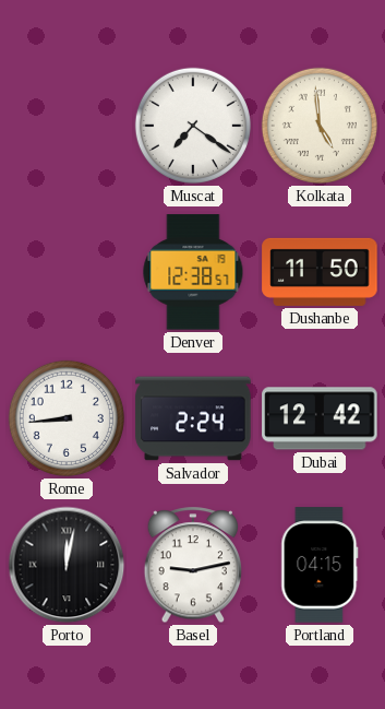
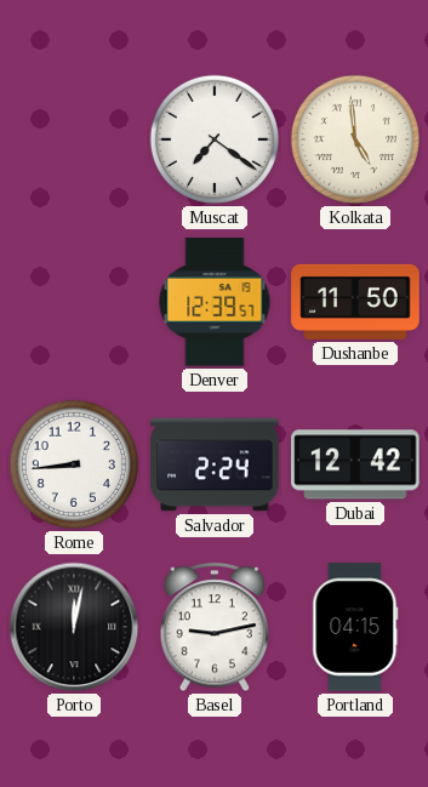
Denver: 12:38 -> 12:39 (215, 302)
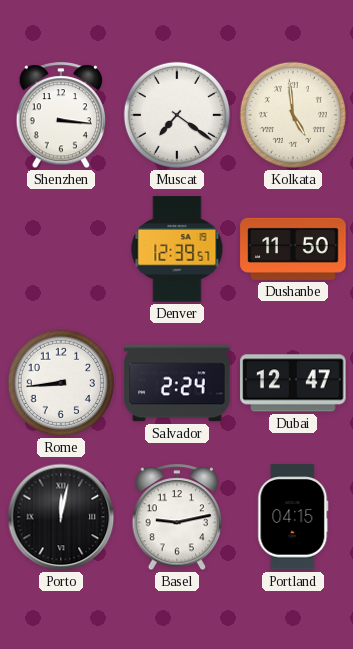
Shenzhen: none -> 3:16 (61, 116)
Dubai: 12:42 -> 12:47 (293, 383)
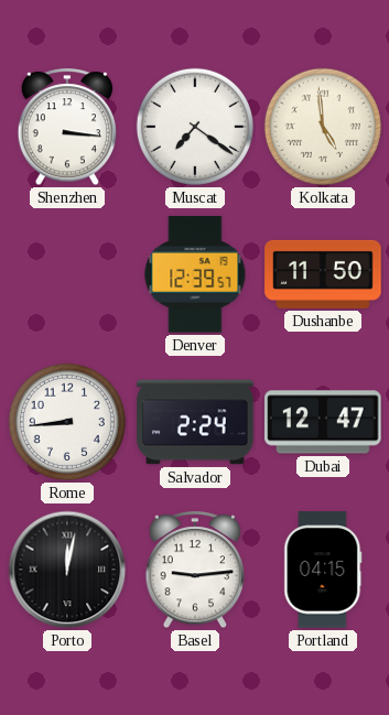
Basel: 9:13 -> 9:14 (195, 571)
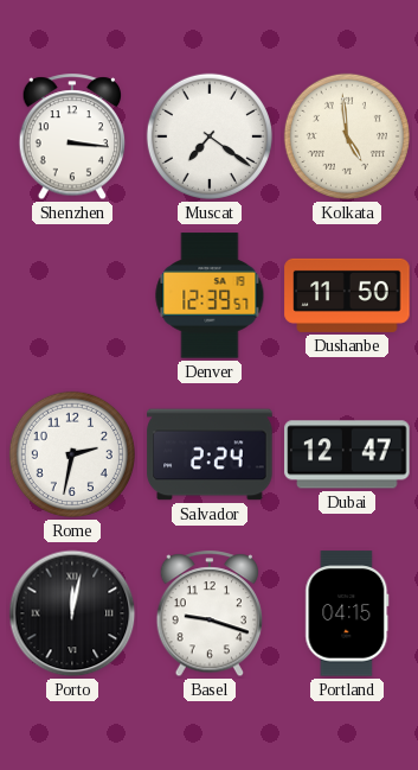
Rome: 8:44 -> 2:32 (72, 454)
Basel: 9:14 -> 9:18 (210, 615)
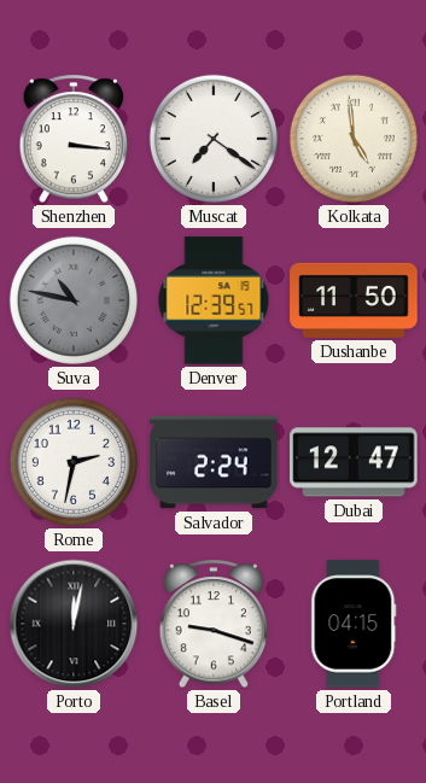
Suva: none -> 10:47 (74, 300)
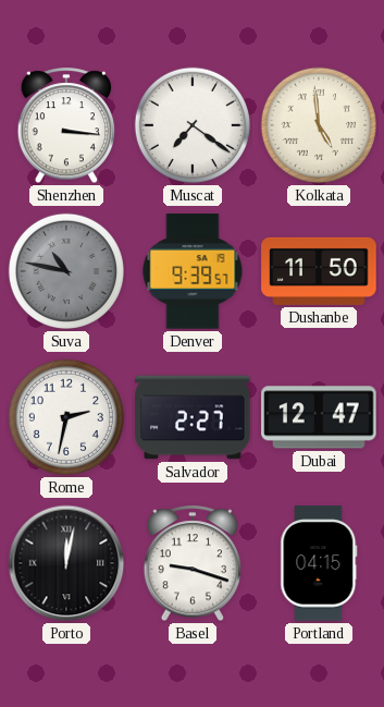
Denver: 12:39 -> 9:39 (193, 271)
Salvador: 2:24 -> 2:27 (193, 417)
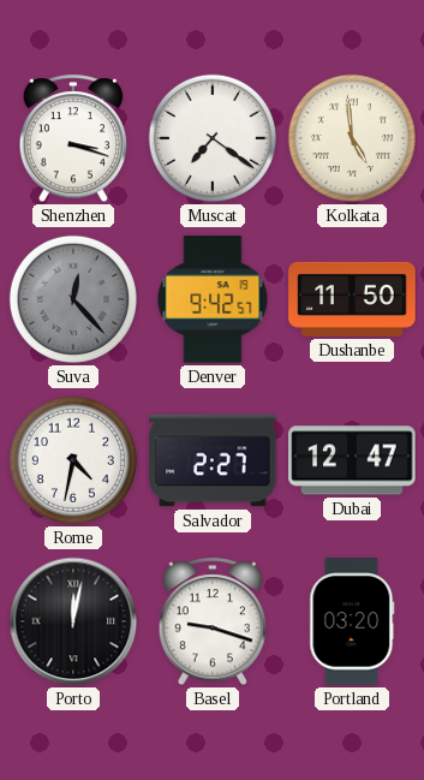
Shenzhen: 3:16 -> 3:18 (73, 139)
Suva: 10:47 -> 12:23 (73, 299)
Denver: 9:39 -> 9:42 (213, 299)
Rome: 2:32 -> 4:32 (73, 460)
Portland: 04:15 -> 03:20 (352, 621)
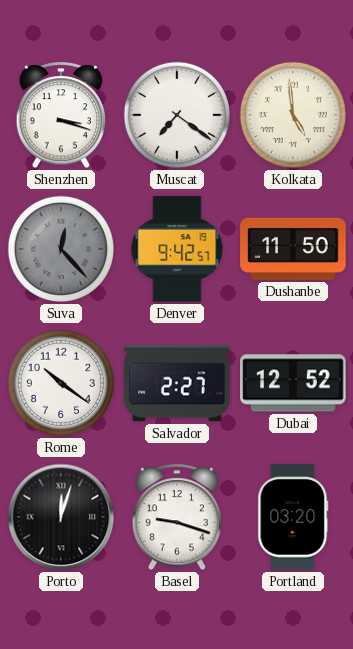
Rome: 4:32 -> 10:21 (61, 383)
Dubai: 12:47 -> 12:52 (293, 383)
Porto: 12:02 -> 12:03 (61, 517)
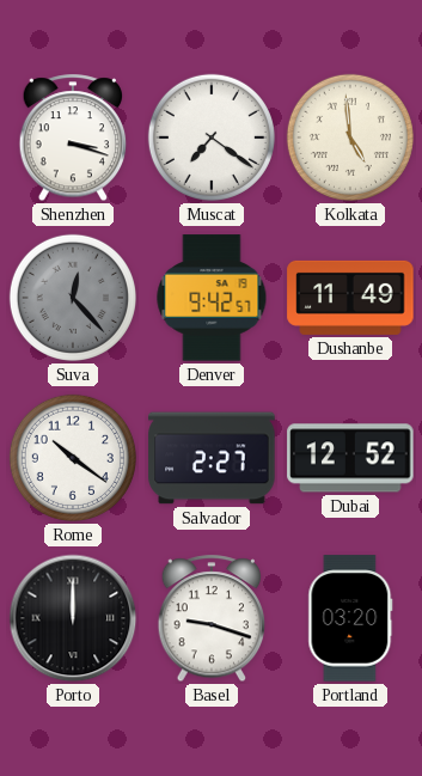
Dushanbe: 11:50 -> 11:49 (350, 298)
Porto: 12:03 -> 12:00 (73, 618)
